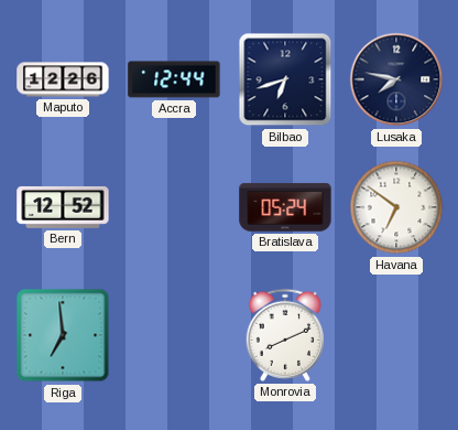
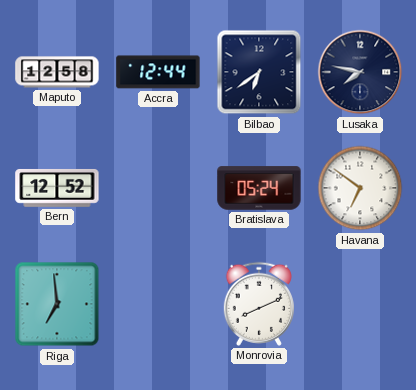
Maputo: 12:26 -> 12:58 (57, 72)
Bilbao: 6:42 -> 6:39 (259, 72)
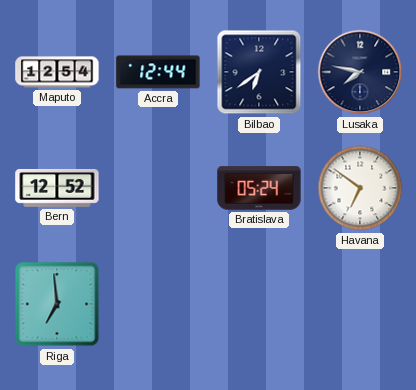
Maputo: 12:58 -> 12:54 (57, 72)
Monrovia: 8:11 -> none (258, 304)
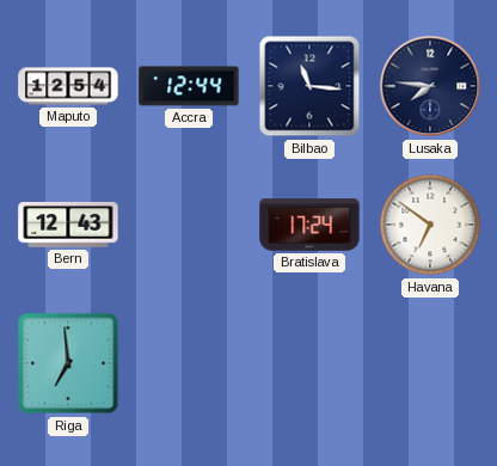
Bilbao: 6:39 -> 11:16 (309, 86)
Lusaka: 7:47 -> 7:46 (430, 86)
Bern: 12:52 -> 12:43 (68, 225)
Bratislava: 05:24 -> 17:24 (309, 225)
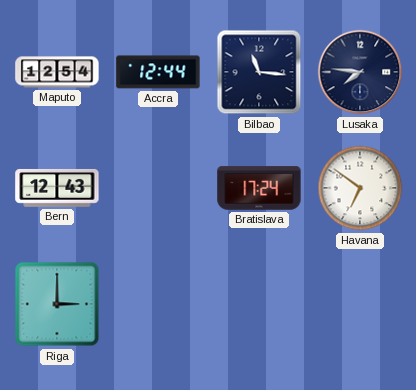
Riga: 6:59 -> 3:00 (57, 304)
